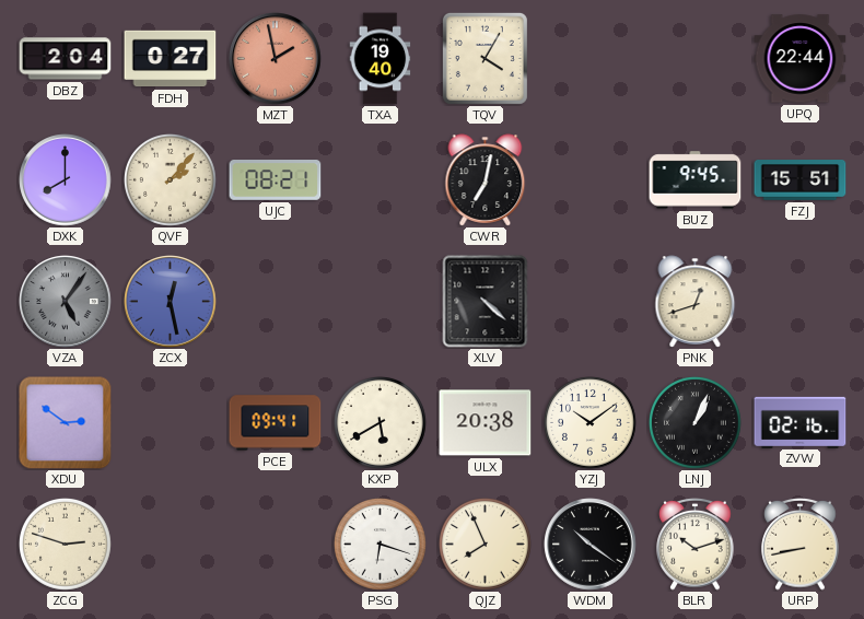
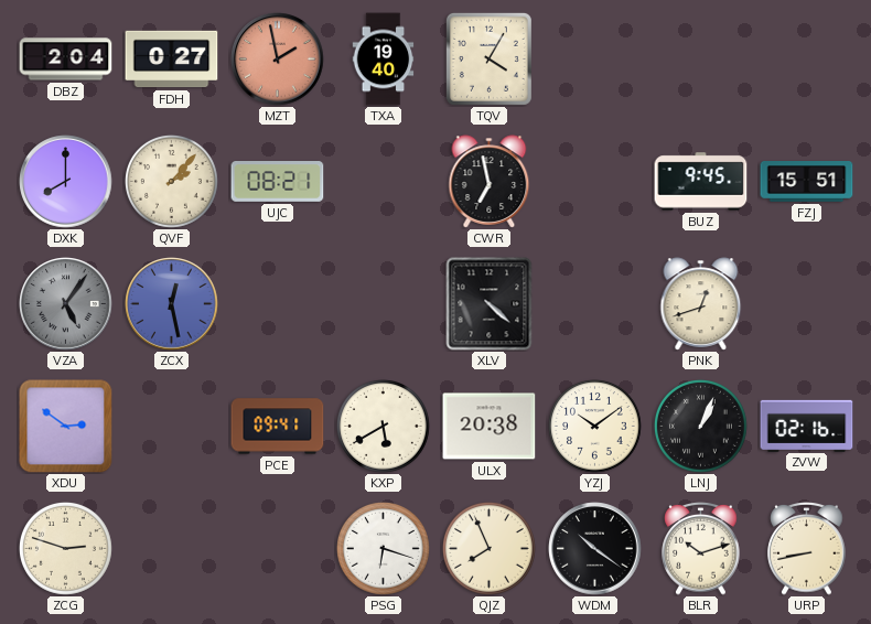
UPQ: 22:44 -> none (801, 59)
CWR: 7:02 -> 6:58 (490, 182)
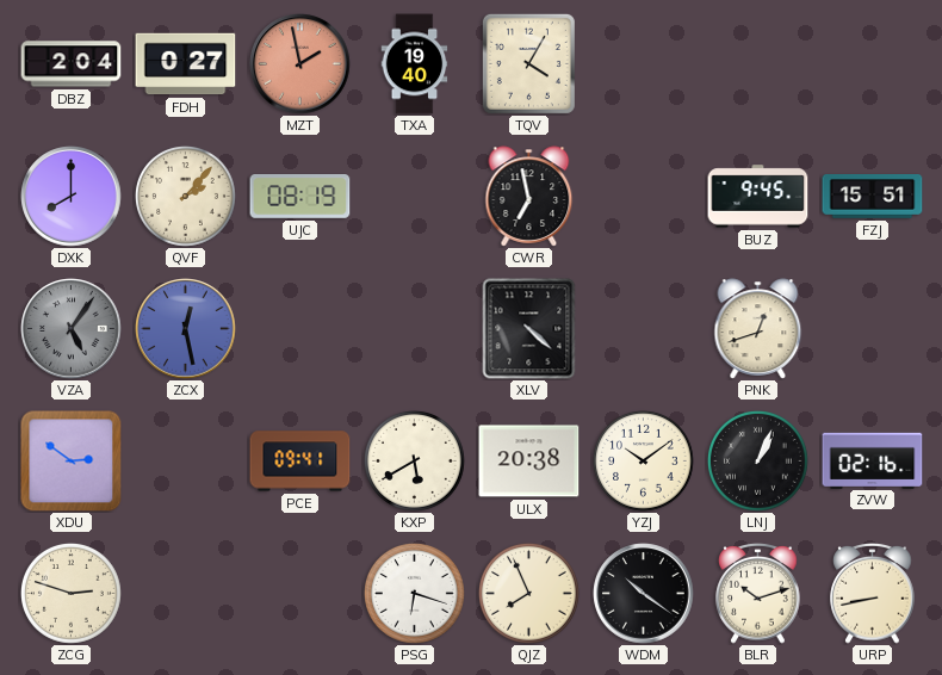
UJC: 08:21 -> 08:19 (300, 197)
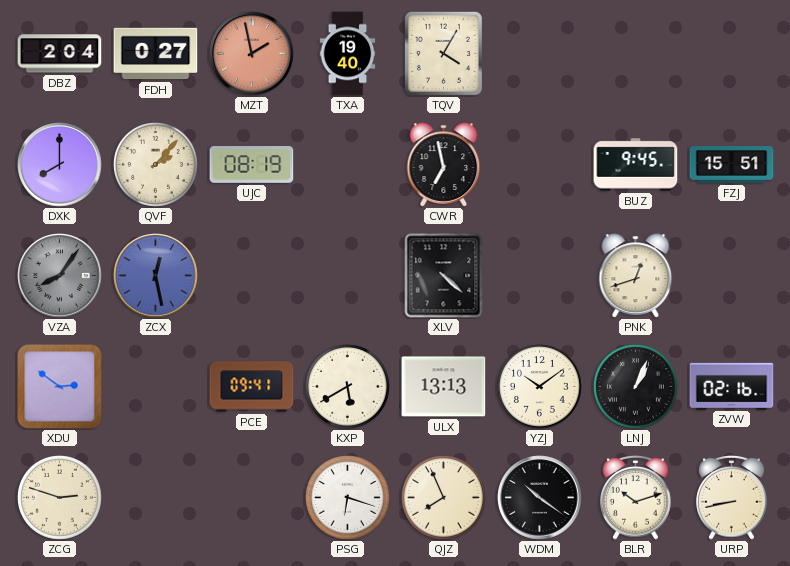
VZA: 5:06 -> 8:06 (60, 276)
ULX: 20:38 -> 13:13 (444, 387)
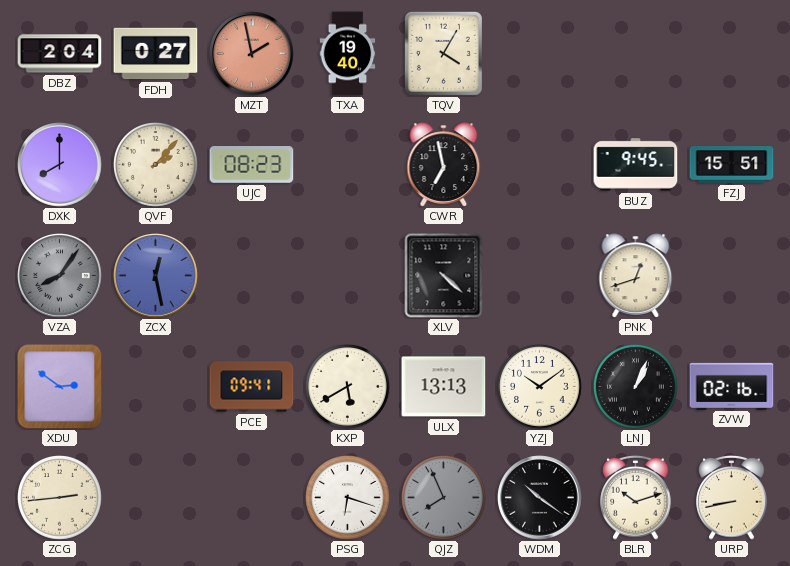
UJC: 08:19 -> 08:23 (252, 165)
ZCG: 2:48 -> 2:44 (60, 498)
QJZ dial: cream -> grey (444, 498)
